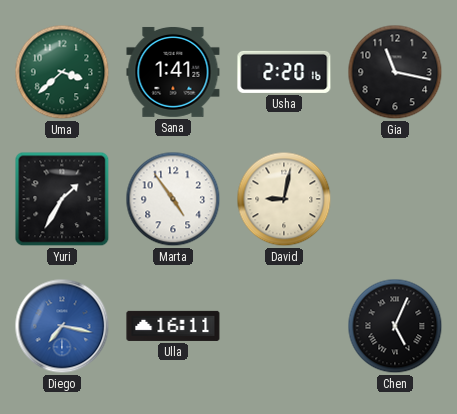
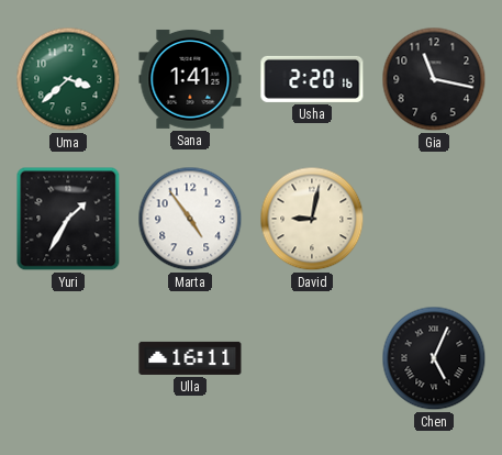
Diego: 7:17 -> none (62, 326)
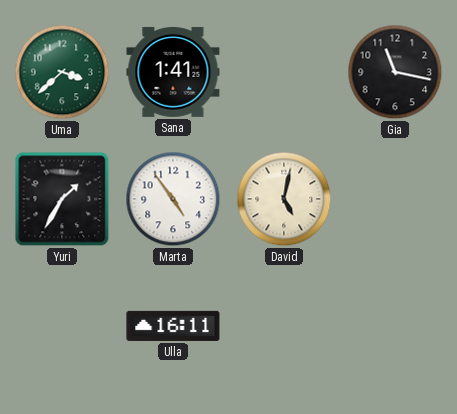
Usha: 2:20 -> none (312, 79)
David: 9:02 -> 5:02 (284, 199)
Chen: 5:04 -> none (434, 358)
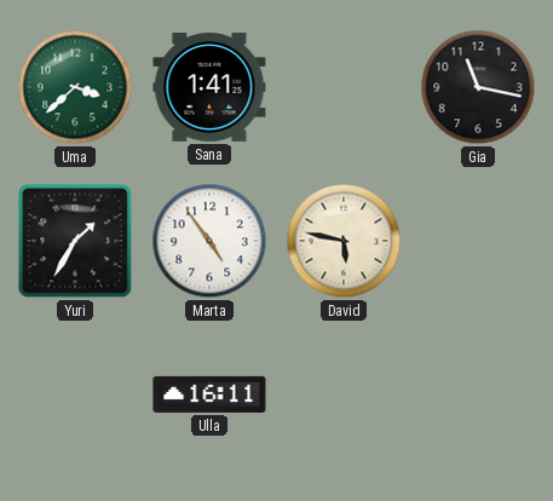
David: 5:02 -> 5:47 (344, 241)
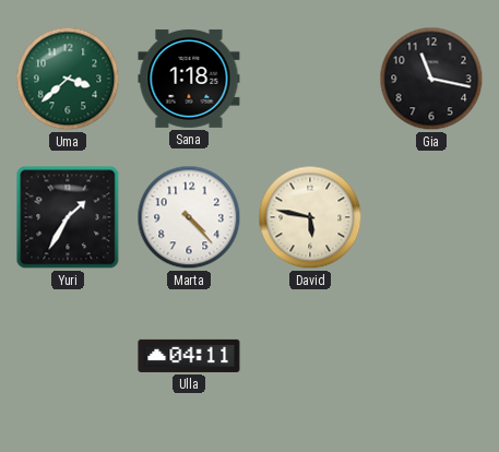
Sana: 1:41 -> 1:18 (189, 79)
Marta: 4:54 -> 4:23 (189, 217)
Ulla: 16:11 -> 04:11 (189, 356)
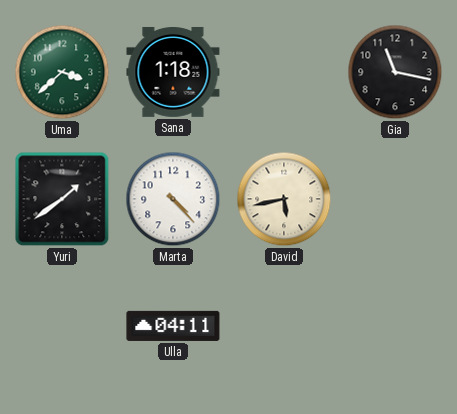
Yuri: 1:35 -> 1:39 (62, 199)
David: 5:47 -> 5:43 (284, 199)
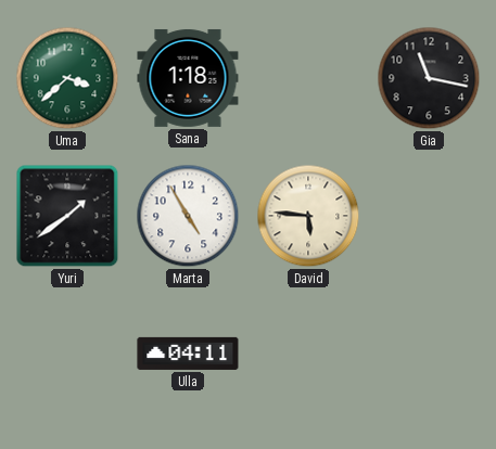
Marta: 4:23 -> 4:55 (188, 216)
David: 5:43 -> 5:46 (308, 216)
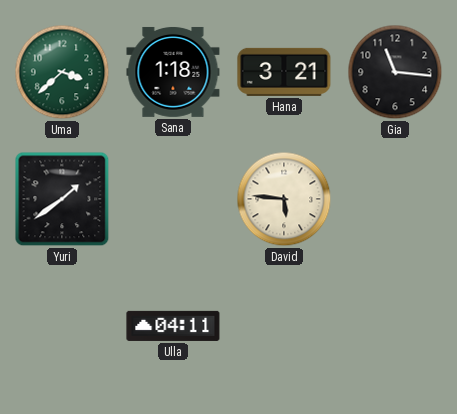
Hana: none -> 3:21 (284, 72)
Gia: 11:17 -> 11:16 (395, 72)
Marta: 4:55 -> none (188, 216)
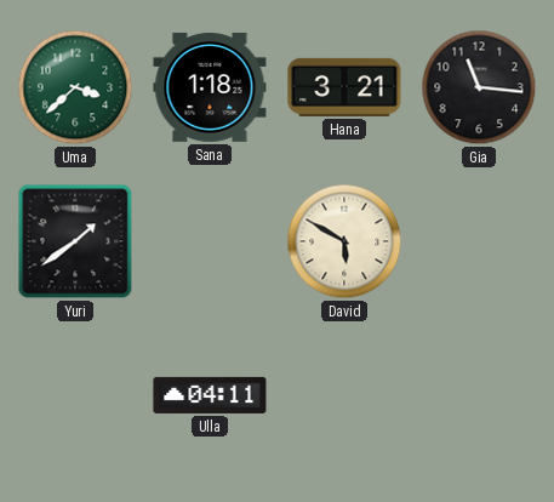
David: 5:46 -> 5:50 (344, 241)
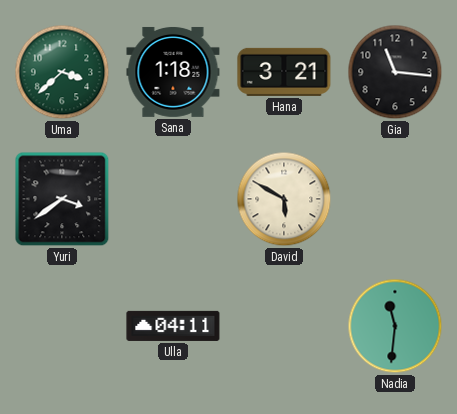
Yuri: 1:39 -> 3:39 (62, 199)
Nadia: none -> 11:31 (395, 326)
